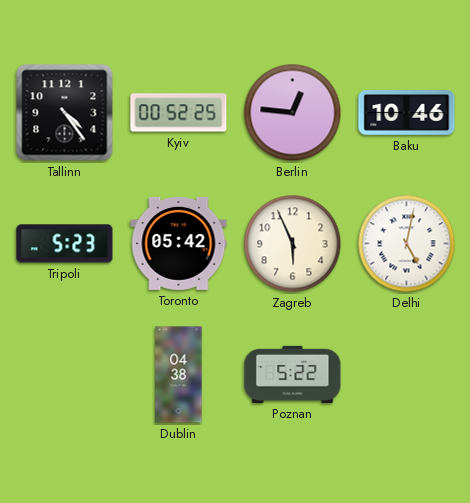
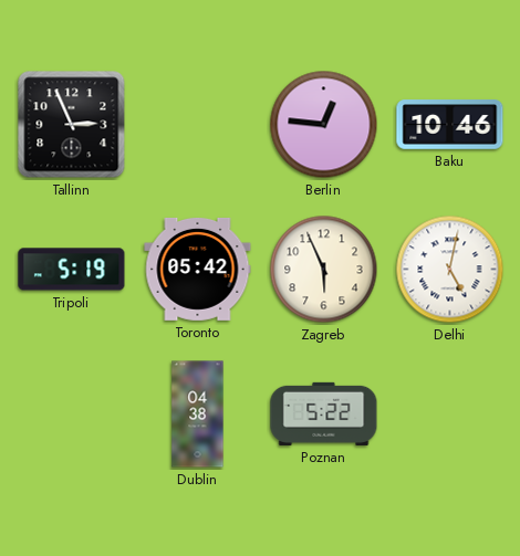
Tallinn: 4:24 -> 2:56 (72, 125)
Kyiv: 00:52 -> none (179, 113)
Tripoli: 5:23 -> 5:19 (72, 270)
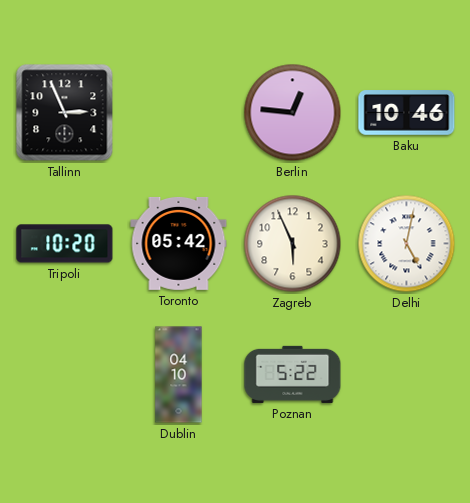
Tripoli: 5:19 -> 10:20 (65, 244)
Dublin: 04:38 -> 04:10 (179, 375)
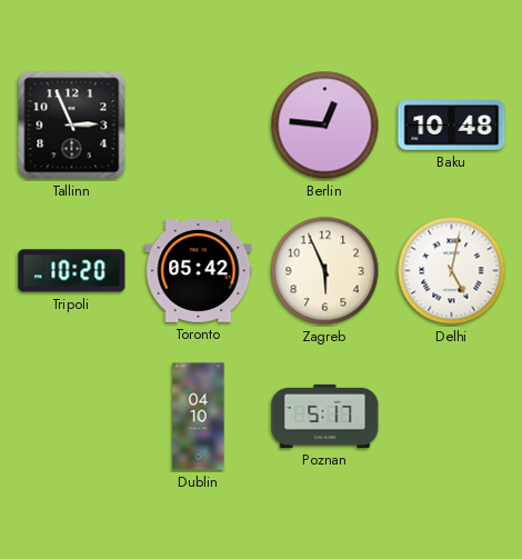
Baku: 10:46 -> 10:48 (452, 126)
Poznan: 5:22 -> 5:17 (325, 416)
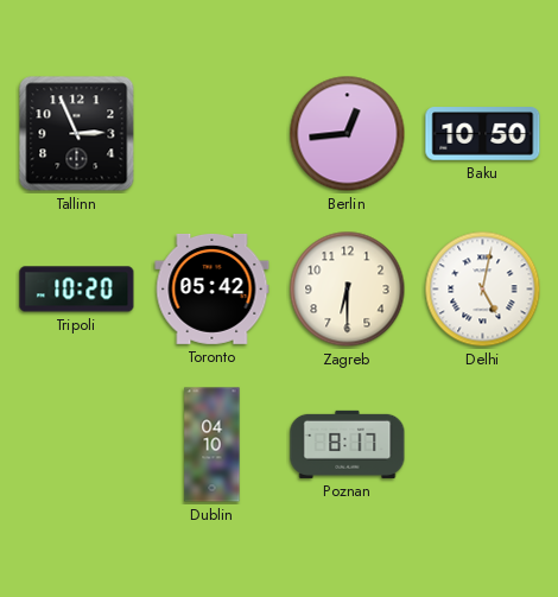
Berlin: 12:46 -> 12:44 (348, 134)
Baku: 10:48 -> 10:50 (483, 134)
Zagreb: 5:56 -> 6:30 (348, 290)
Poznan: 5:17 -> 8:17 (348, 444)
